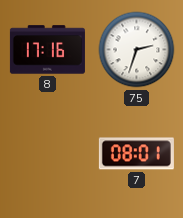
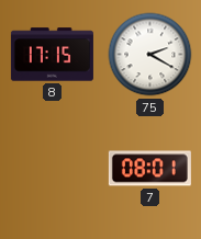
8: 17:16 -> 17:15 (52, 55)
75: 2:33 -> 2:20 (150, 55)
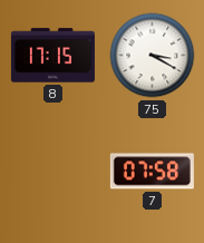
75: 2:20 -> 3:20 (153, 56)
7: 08:01 -> 07:58 (152, 172)
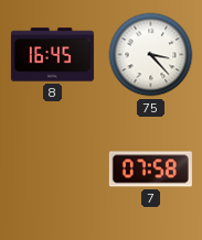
8: 17:15 -> 16:45 (52, 55)
75: 3:20 -> 3:23 (151, 55)
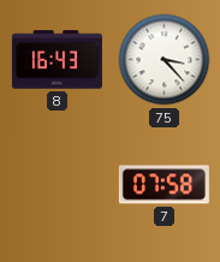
8: 16:45 -> 16:43 (57, 60)
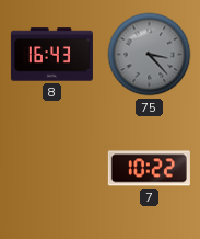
75 dial: white -> grey (150, 55)
7: 07:58 -> 10:22 (149, 169)
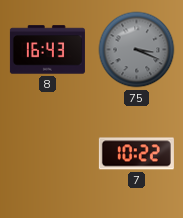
75: 3:23 -> 3:19 (137, 50)
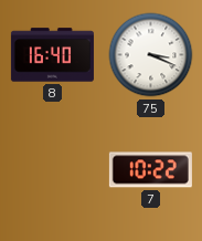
8: 16:43 -> 16:40 (52, 55)
75 dial: grey -> white (151, 55)
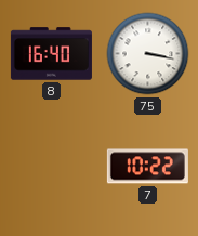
75: 3:19 -> 3:17 (148, 54)
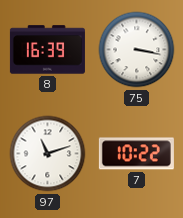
8: 16:40 -> 16:39 (47, 50)
97: none -> 11:12 (48, 154)
